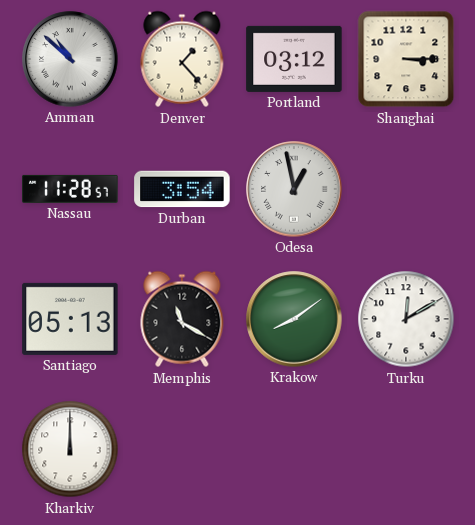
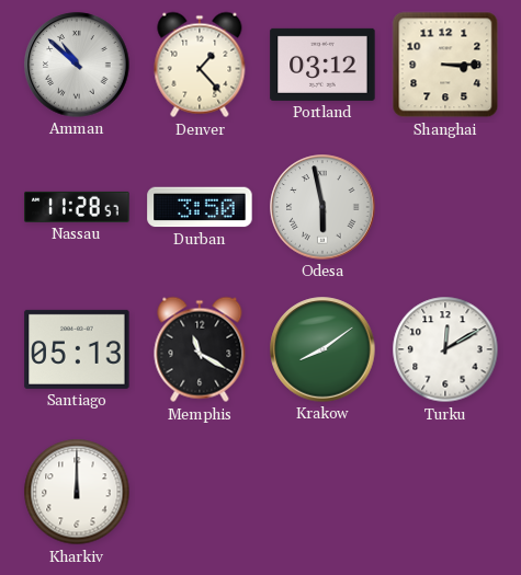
Durban: 3:54 -> 3:50 (200, 207)
Odesa: 12:58 -> 5:58 (322, 207)
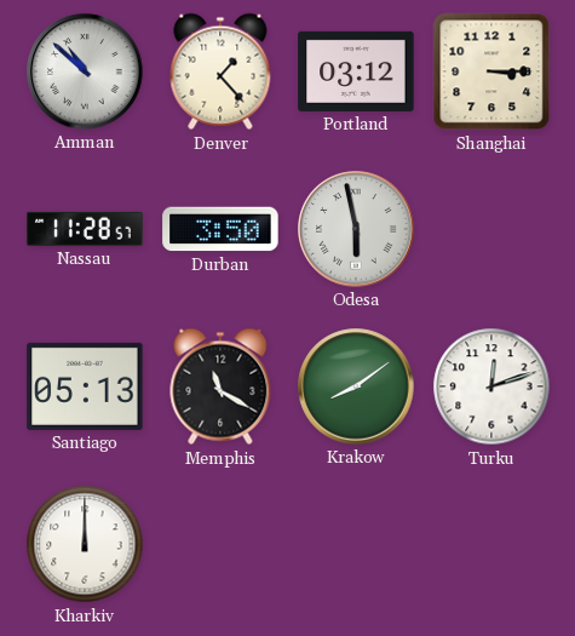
Turku: 12:10 -> 12:12 (491, 386)
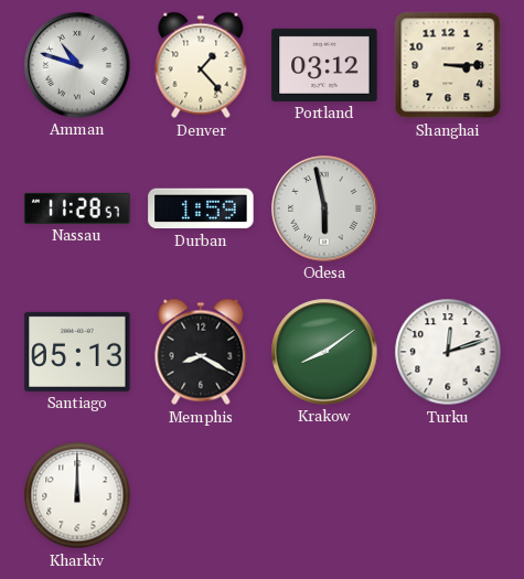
Amman: 10:52 -> 10:48 (77, 65)
Durban: 3:50 -> 1:59 (201, 208)
Memphis: 11:20 -> 8:20 (201, 352)
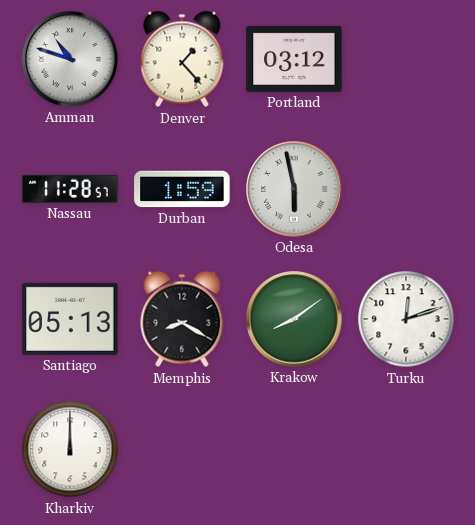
Shanghai: 3:15 -> none (448, 65)
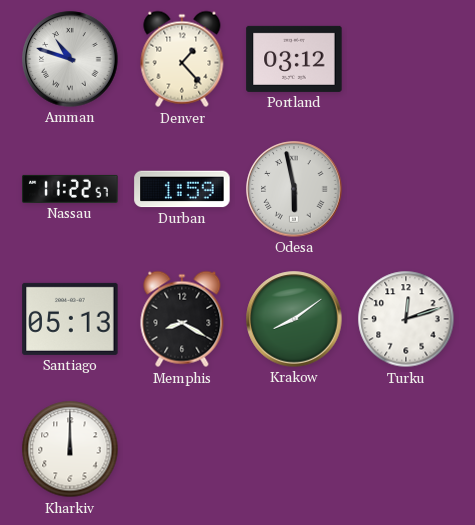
Nassau: 11:28 -> 11:22 (70, 189)
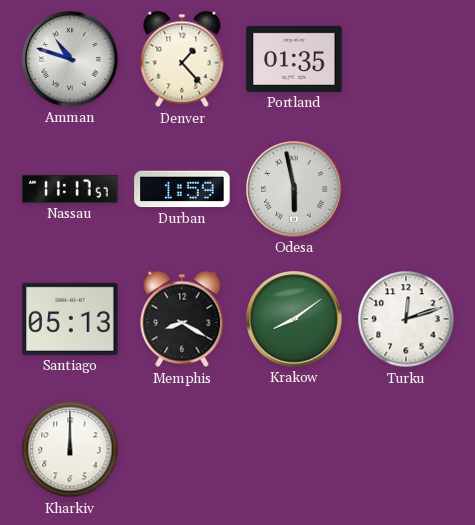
Portland: 03:12 -> 01:35 (294, 59)
Nassau: 11:22 -> 11:17 (70, 189)
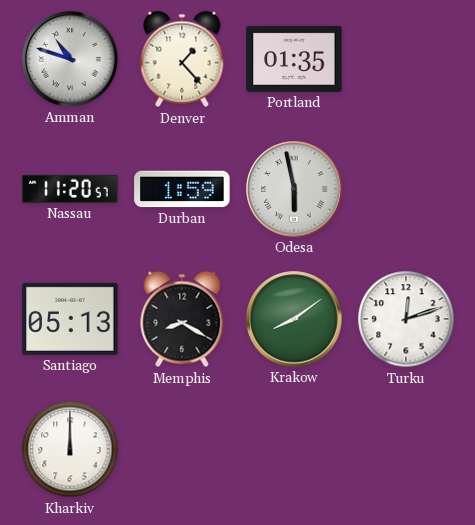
Nassau: 11:17 -> 11:20 (70, 189)
